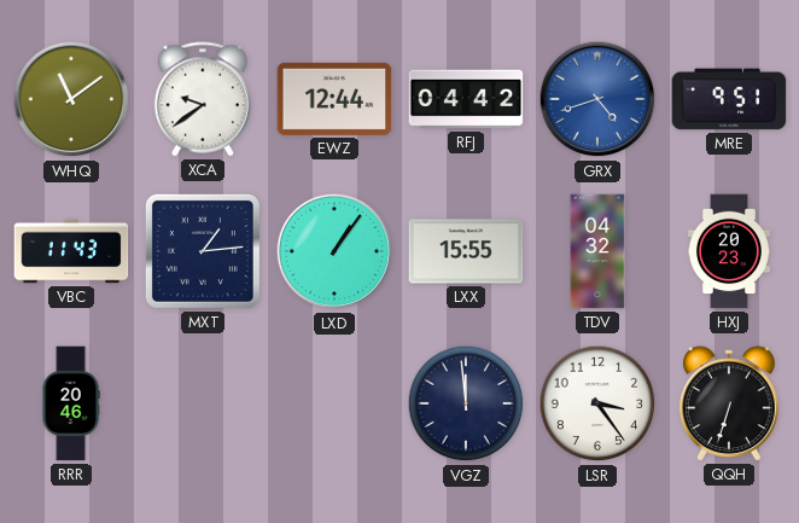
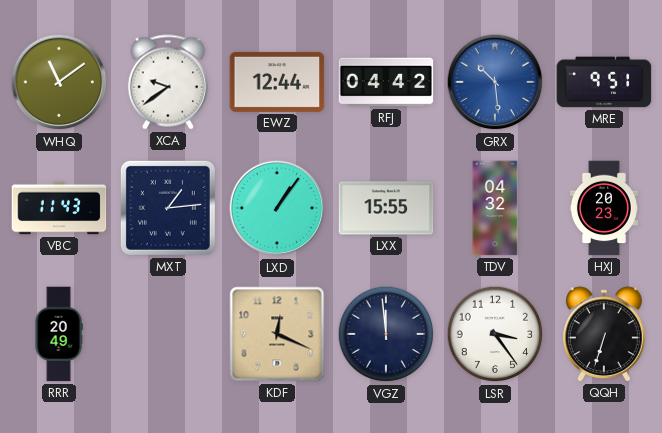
GRX: 4:42 -> 10:29 (495, 82)
RRR: 20:46 -> 20:49 (59, 334)
KDF: none -> 12:19 (277, 334)
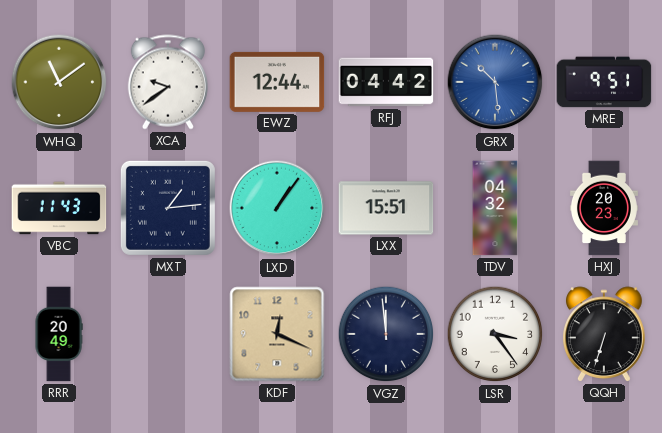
LXX: 15:55 -> 15:51 (386, 208)
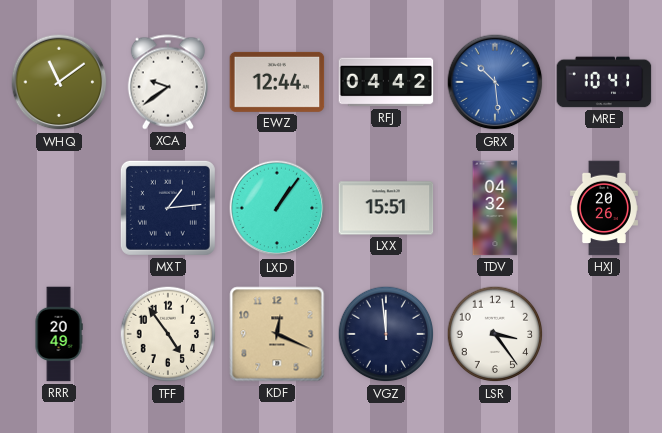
MRE: 9:51 -> 10:41 (604, 82)
VBC: 11:43 -> none (59, 208)
HXJ: 20:23 -> 20:26 (604, 208)
TFF: none -> 4:54 (168, 334)
QQH: 6:33 -> none (605, 334)
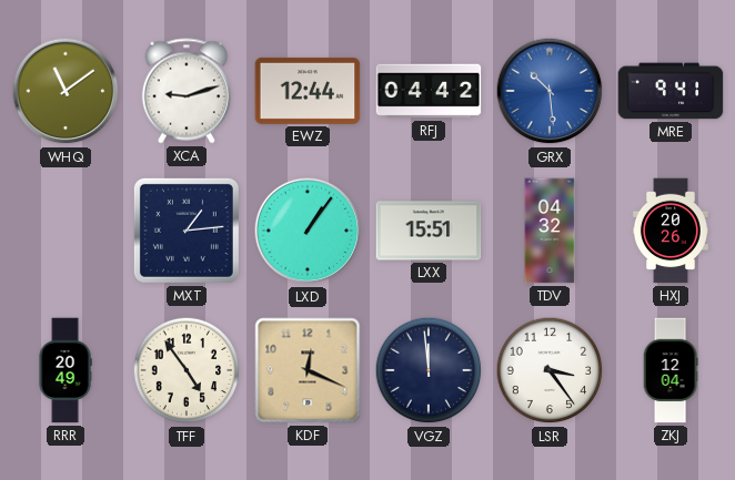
XCA: 9:39 -> 9:12 (187, 91)
MRE: 10:41 -> 9:41 (671, 91)
ZKJ: none -> 12:04 (671, 370)
